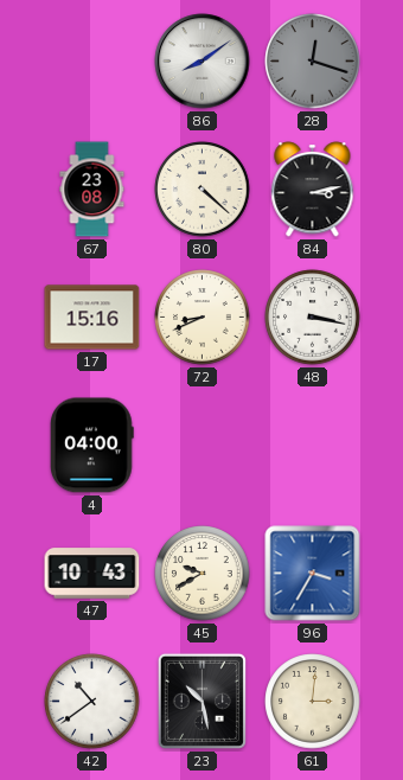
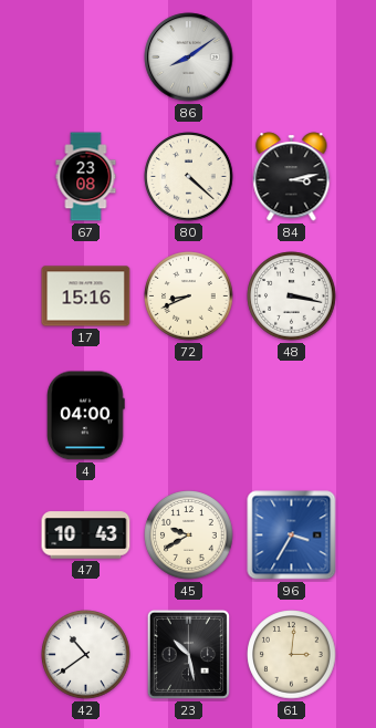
28: 12:18 -> none (313, 62)
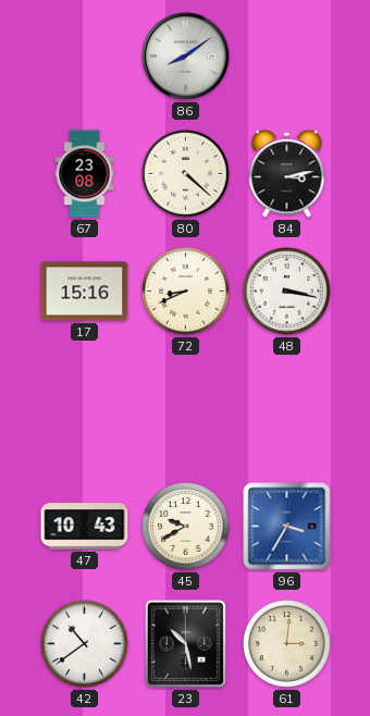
4: 04:00 -> none (86, 416)
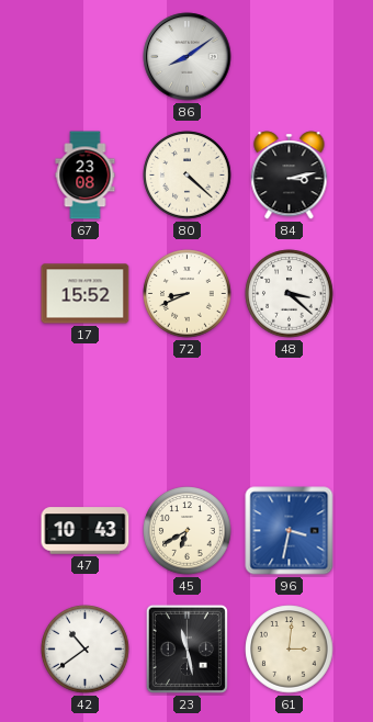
17: 15:16 -> 15:52 (86, 294)
48: 3:17 -> 3:22 (290, 294)
45: 9:40 -> 6:40 (188, 531)
96: 3:35 -> 3:32 (290, 531)
23: 10:28 -> 11:28 (187, 648)
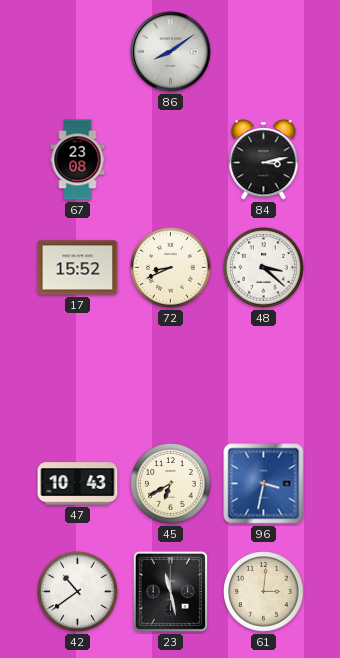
80: 4:22 -> none (188, 176)
